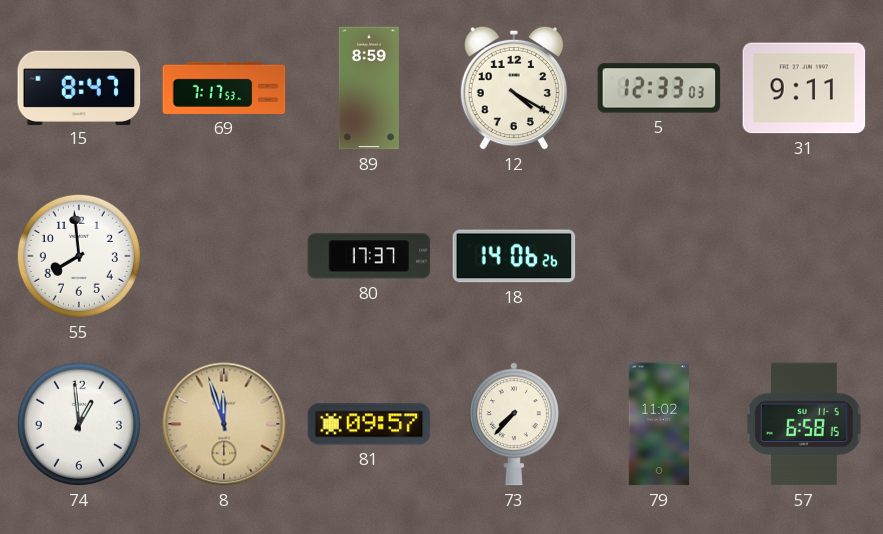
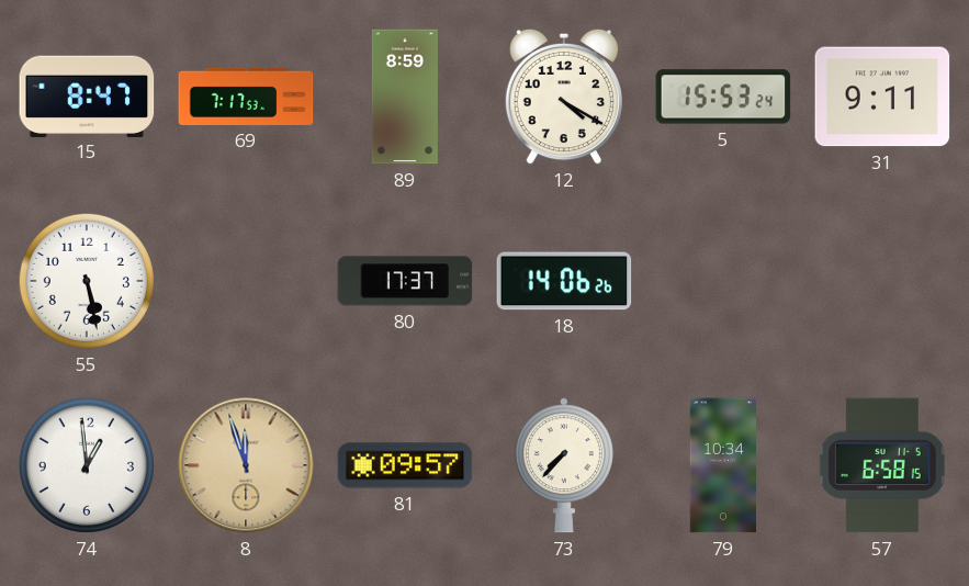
5: 12:33 -> 15:53 (723, 97)
55: 7:59 -> 5:28 (87, 281)
79: 11:02 -> 10:34 (723, 465)
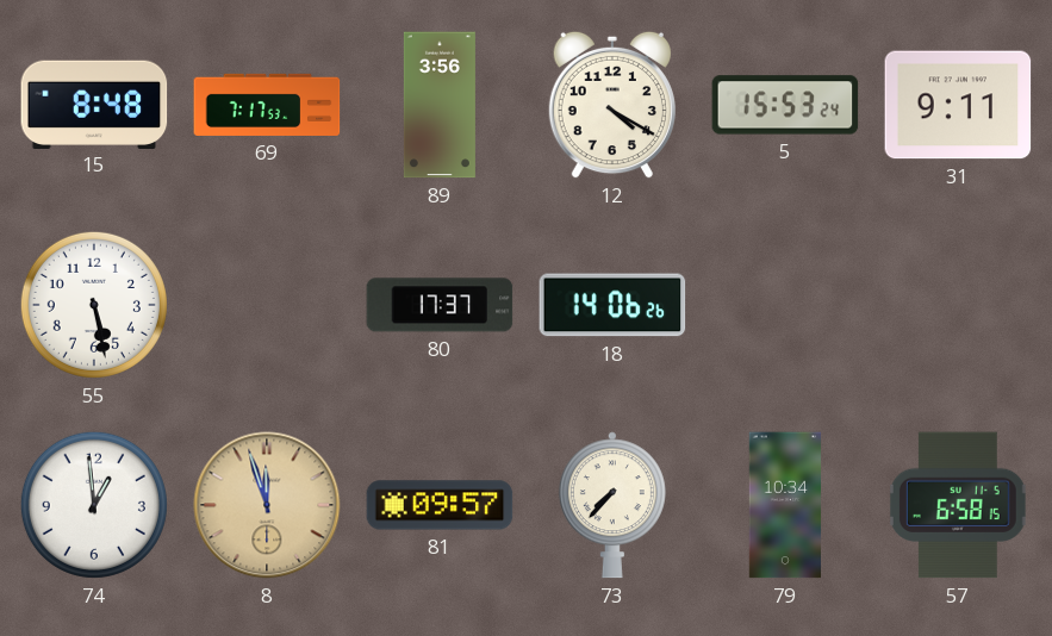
15: 8:47 -> 8:48 (94, 104)
89: 8:59 -> 3:56 (440, 105)
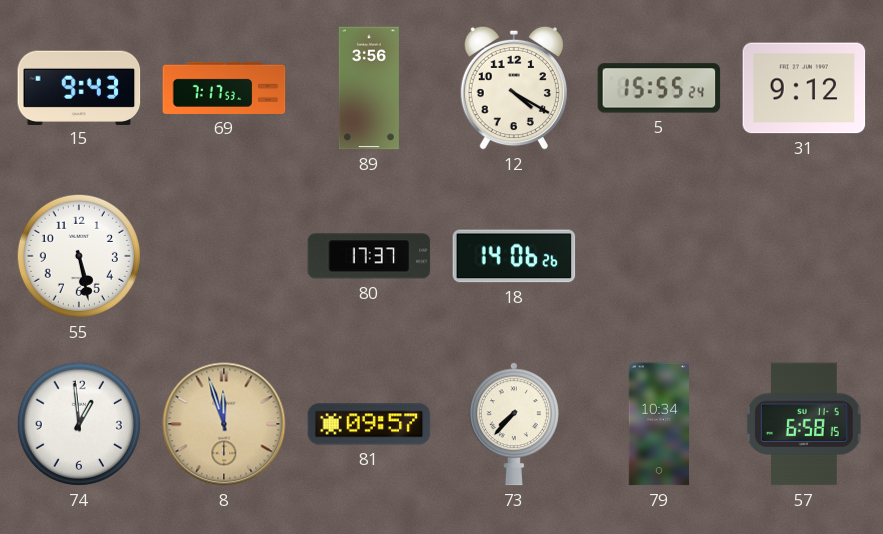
15: 8:48 -> 9:43 (79, 87)
5: 15:53 -> 15:55 (659, 88)
31: 9:11 -> 9:12 (804, 88)
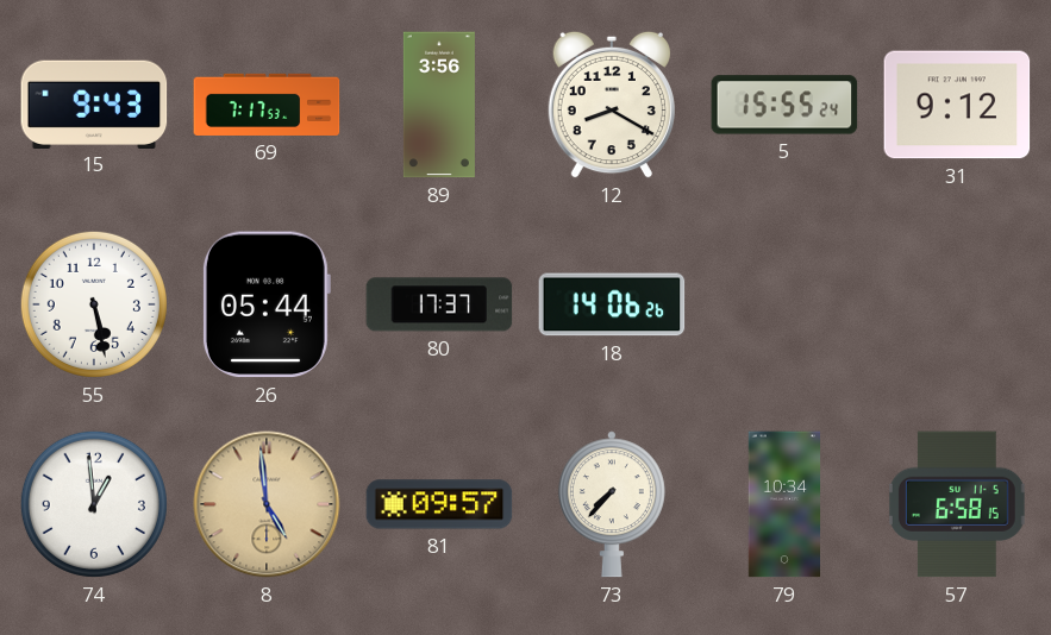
12: 4:20 -> 8:20 (612, 105)
26: none -> 05:44 (265, 304)
8: 11:57 -> 4:59 (267, 504)
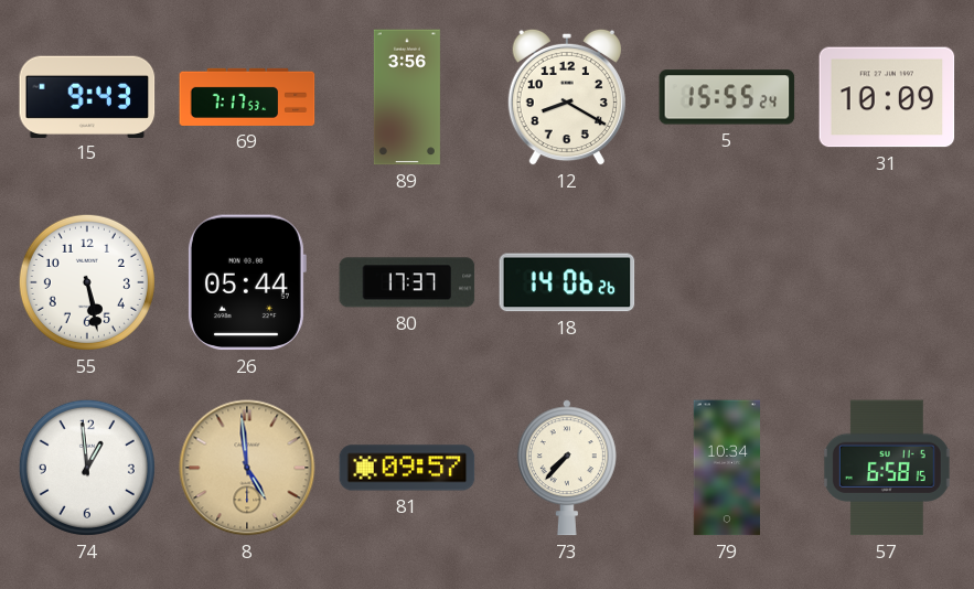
31: 9:12 -> 10:09 (887, 97)
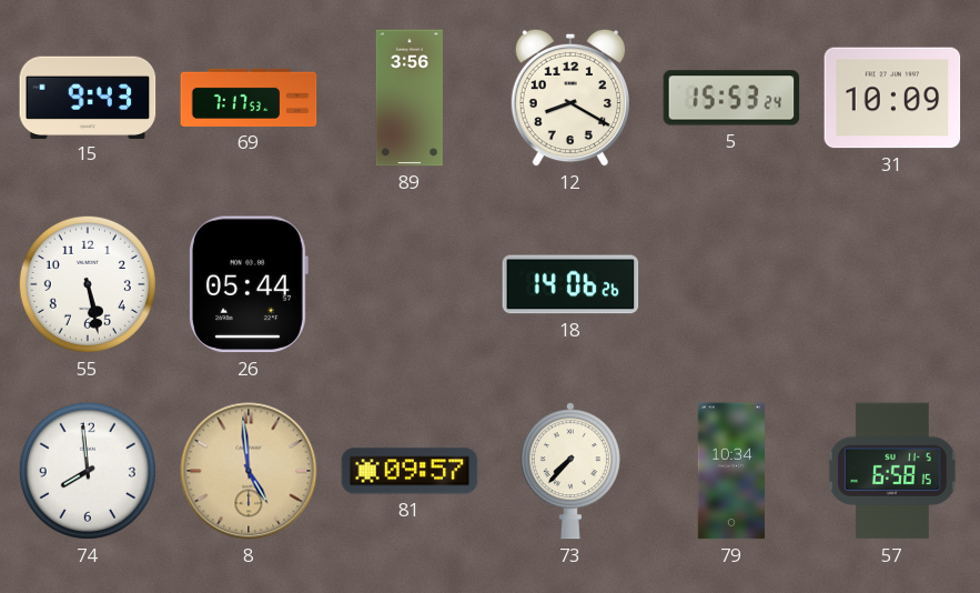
5: 15:55 -> 15:53 (731, 98)
80: 17:37 -> none (407, 282)
74: 12:59 -> 7:59 (88, 471)
